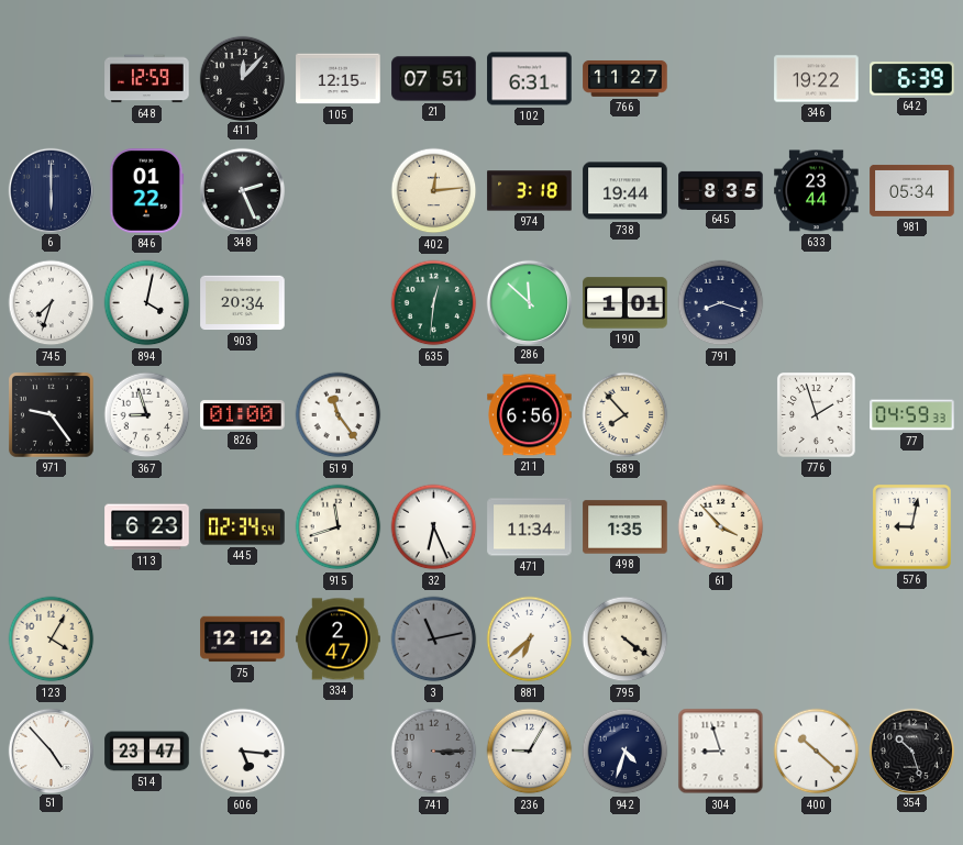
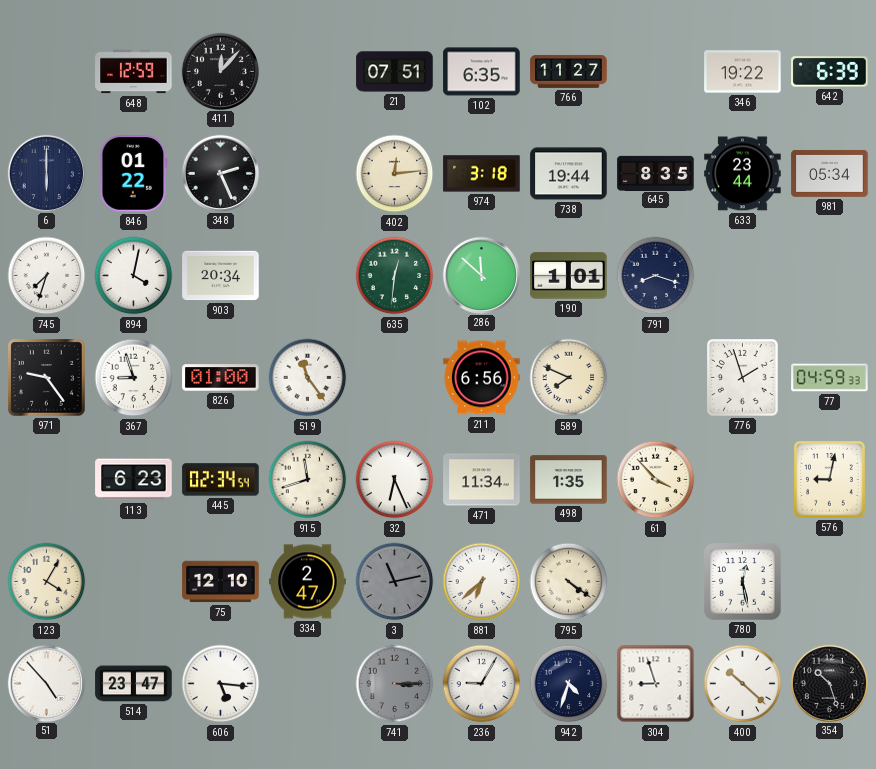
105: 12:15 -> none (339, 79)
102: 6:31 -> 6:35 (482, 72)
589: 7:53 -> 7:49 (569, 378)
75: 12:12 -> 12:10 (221, 582)
780: none -> 12:28 (743, 582)
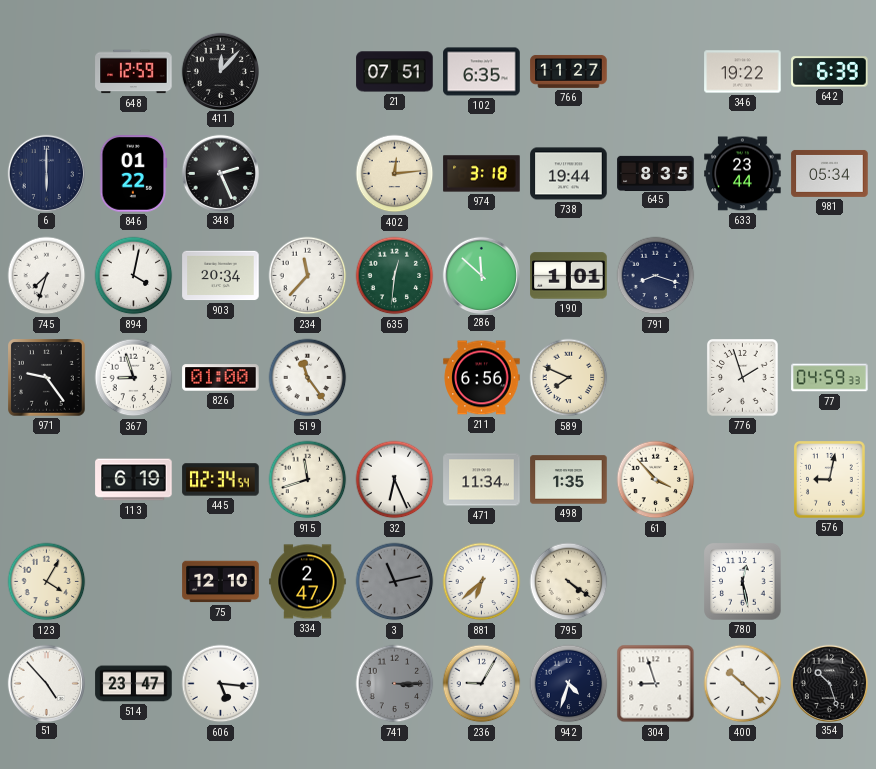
234: none -> 11:37 (308, 276)
113: 6:23 -> 6:19 (134, 480)
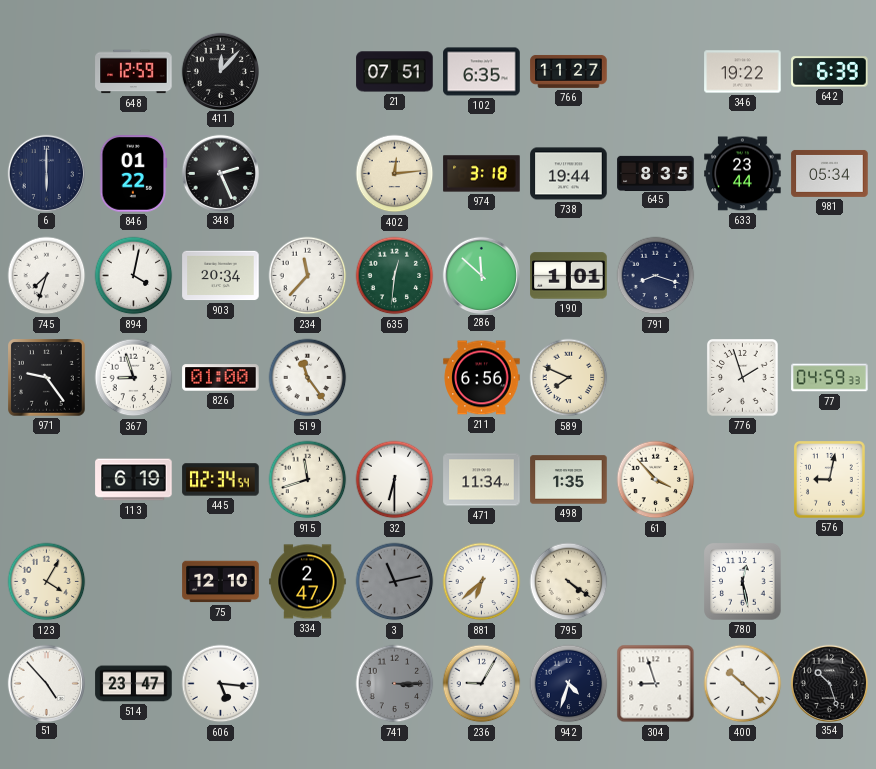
32: 6:26 -> 6:30 (395, 480)
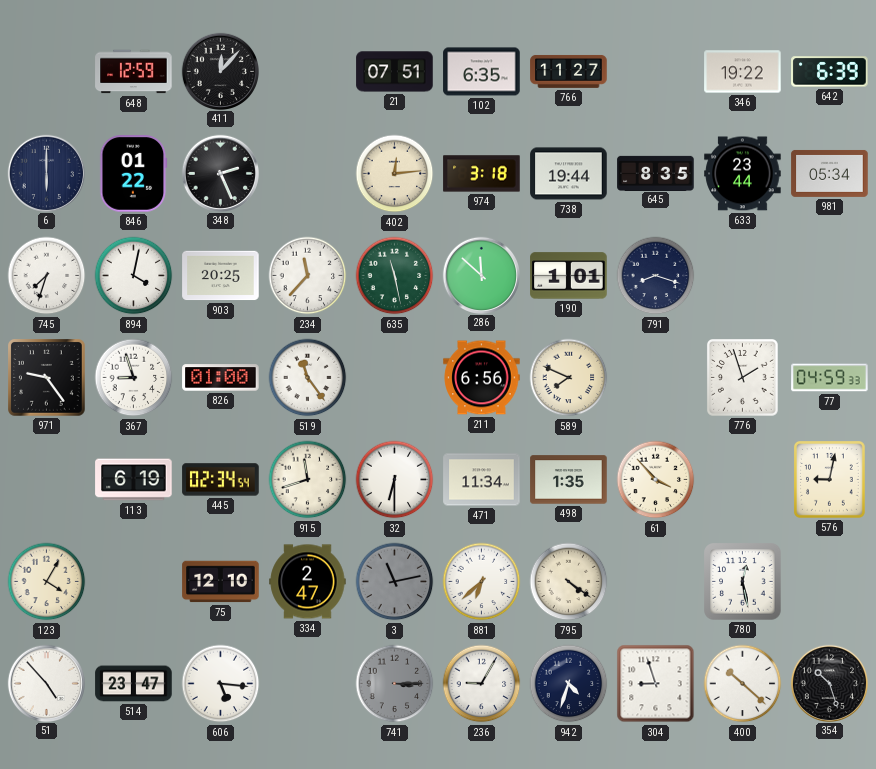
903: 20:34 -> 20:25 (221, 276)
635: 12:31 -> 11:28 (395, 276)
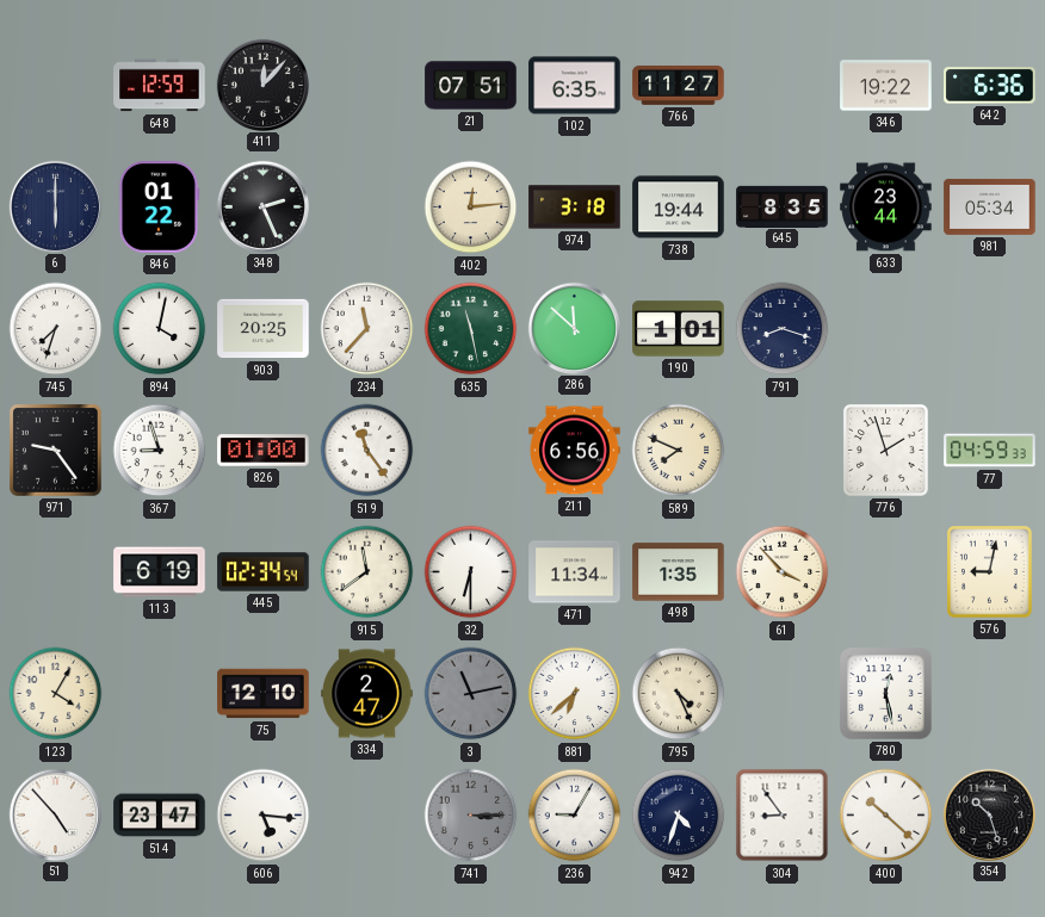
642: 6:39 -> 6:36 (990, 86)
915: 11:42 -> 11:39 (367, 572)
795: 4:21 -> 4:26 (679, 694)
304: 8:57 -> 8:54 (783, 816)
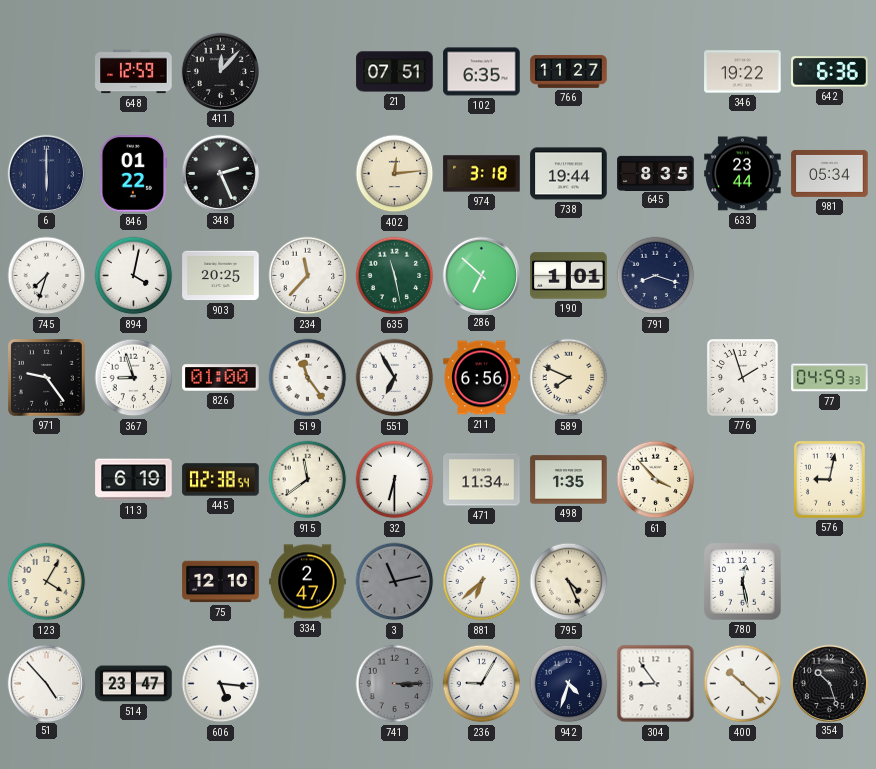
286: 11:52 -> 6:52 (481, 275)
551: none -> 6:55 (395, 378)
445: 02:34 -> 02:38 (221, 480)
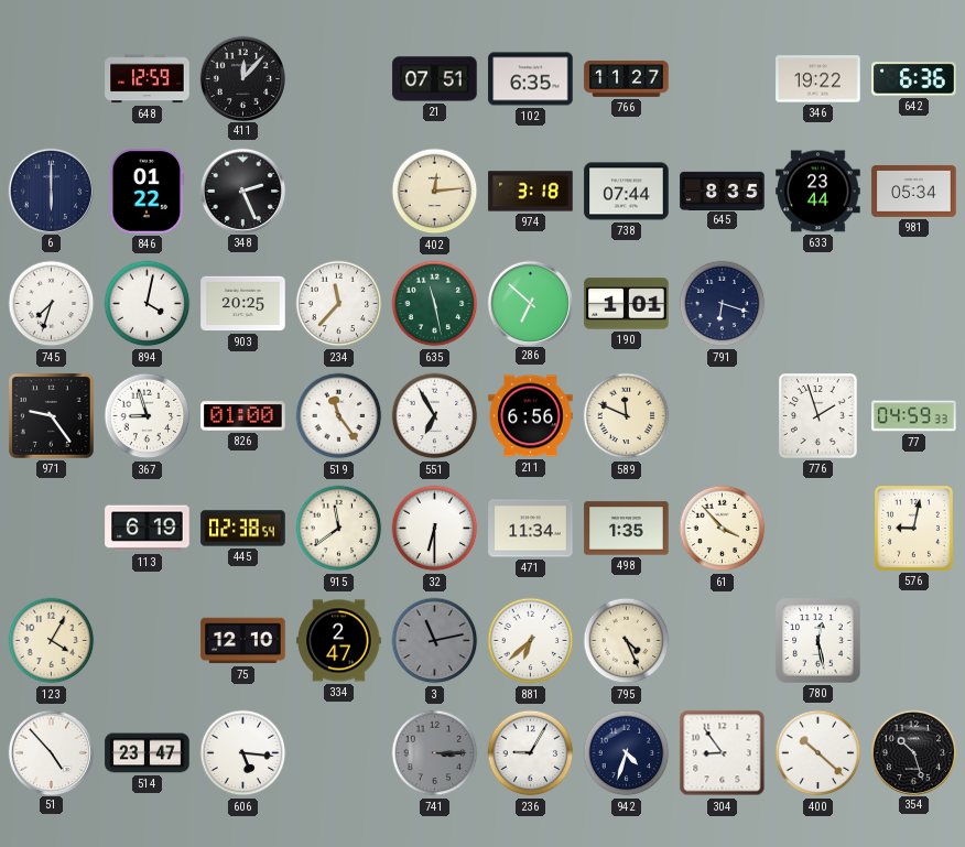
738: 19:44 -> 07:44 (627, 192)
791: 8:18 -> 6:18 (723, 304)
589: 7:49 -> 11:49 (627, 416)
